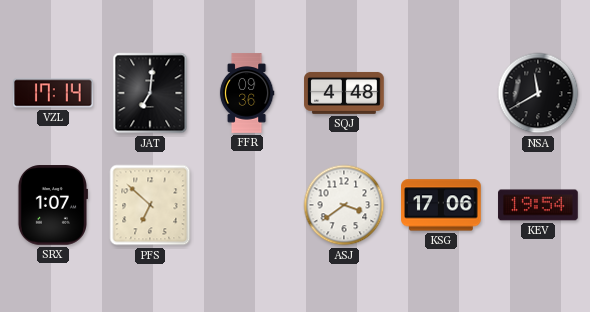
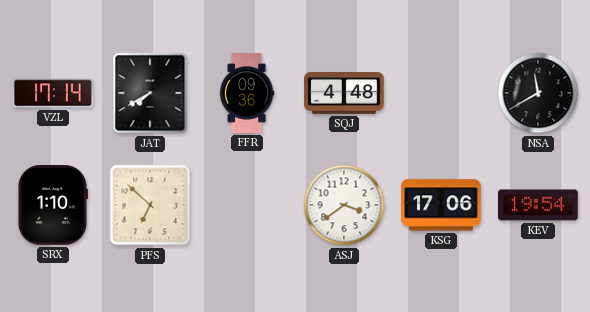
JAT: 7:01 -> 7:40 (150, 93)
SRX: 1:07 -> 1:10 (52, 205)
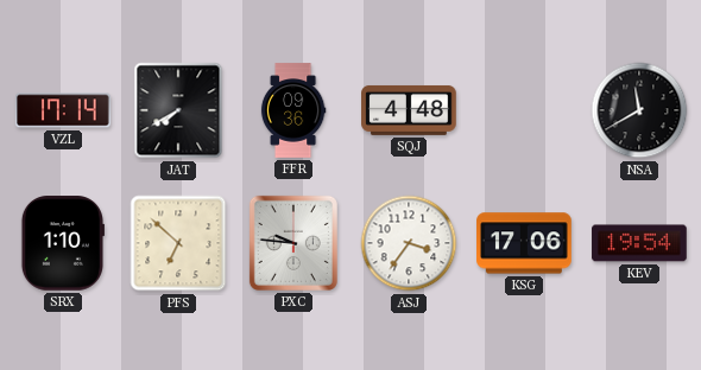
PXC: none -> 9:46 (293, 243)
ASJ: 3:39 -> 3:36 (409, 243)
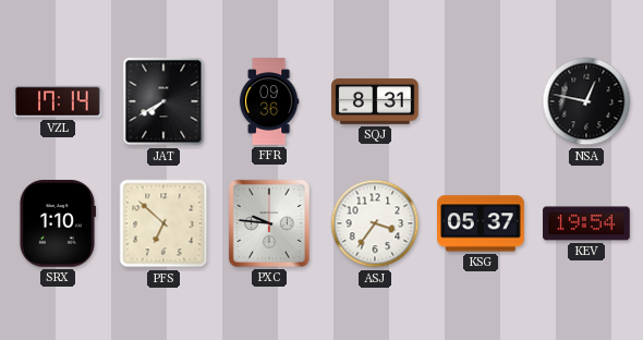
SQJ: 4:48 -> 8:31 (375, 101)
NSA: 11:40 -> 12:47 (586, 101)
KSG: 17:06 -> 05:37 (481, 223)
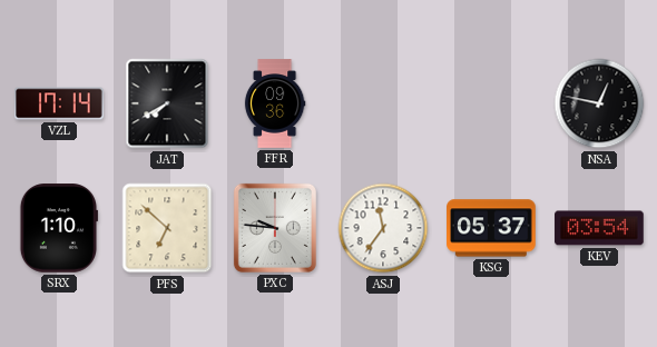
SQJ: 8:31 -> none (375, 101)
ASJ: 3:36 -> 11:36 (383, 228)
KEV: 19:54 -> 03:54 (599, 228)
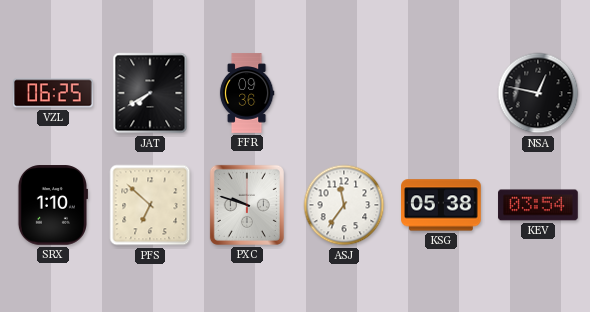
VZL: 17:14 -> 06:25 (53, 93)
PXC: 9:46 -> 9:48 (247, 205)
KSG: 05:37 -> 05:38 (441, 205)
